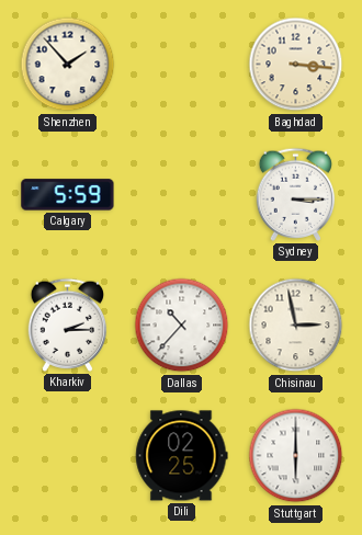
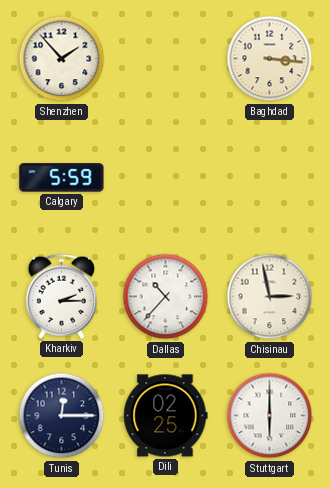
Sydney: 3:15 -> none (296, 194)
Tunis: none -> 12:15 (62, 416)
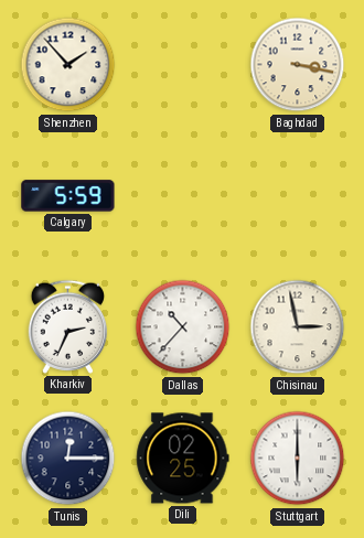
Baghdad: 3:16 -> 3:17 (298, 65)
Kharkiv: 2:15 -> 2:34 (68, 326)
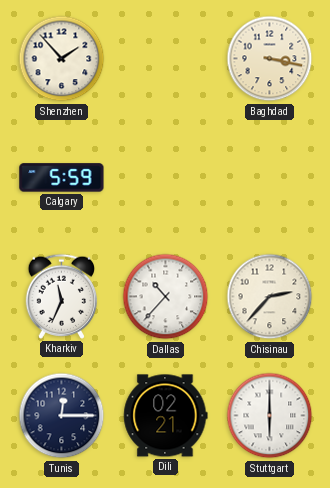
Kharkiv: 2:34 -> 11:34 (62, 296)
Chisinau: 2:58 -> 2:37 (270, 297)
Dili: 02:25 -> 02:21 (166, 416)
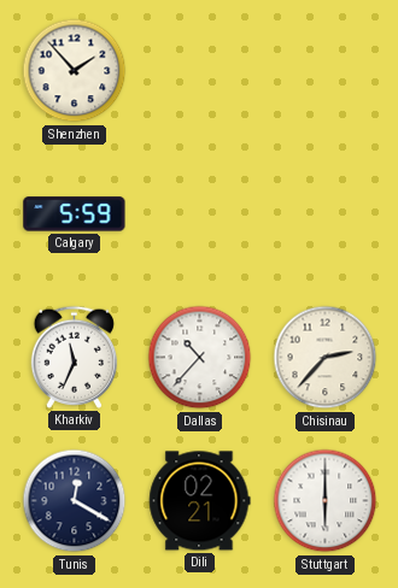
Baghdad: 3:17 -> none (270, 59)
Tunis: 12:15 -> 12:20 (75, 501)
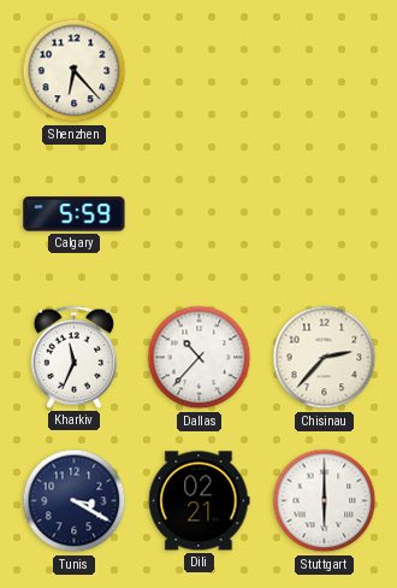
Shenzhen: 1:53 -> 6:23 (75, 71)
Tunis: 12:20 -> 3:20 (75, 501)
